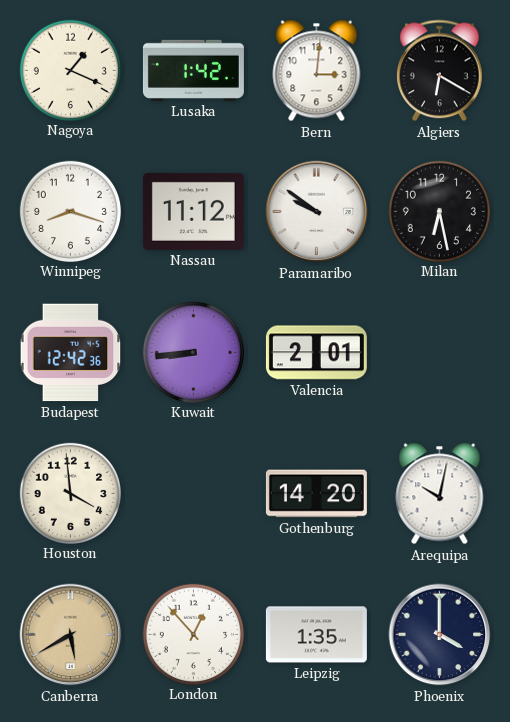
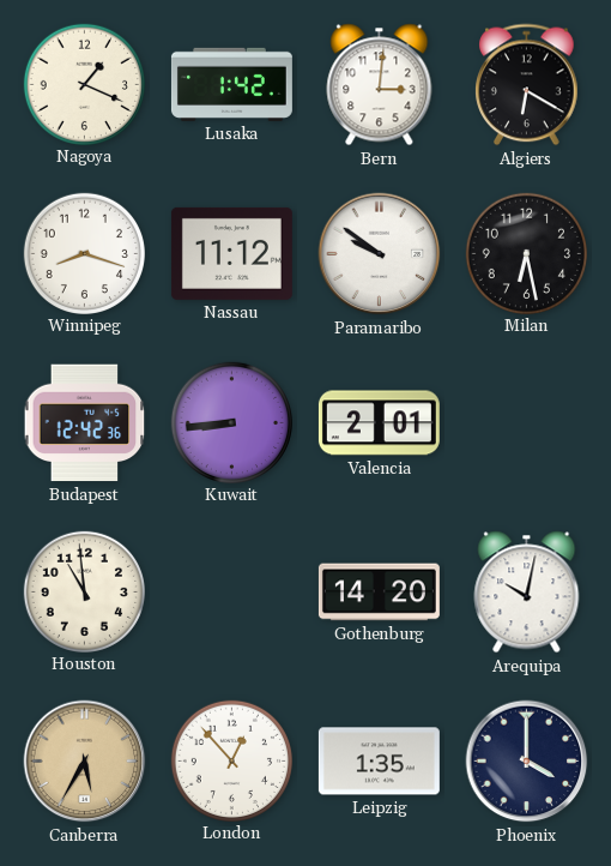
Houston: 3:59 -> 10:59 (84, 591)
Canberra: 5:40 -> 5:35 (85, 762)
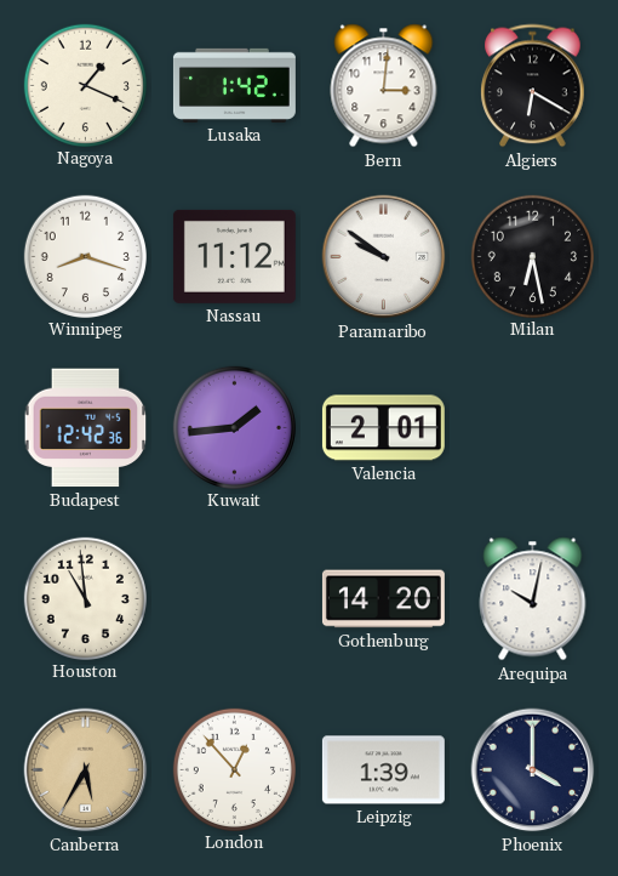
Kuwait: 8:44 -> 1:44 (234, 427)
Leipzig: 1:35 -> 1:39 (383, 770)
